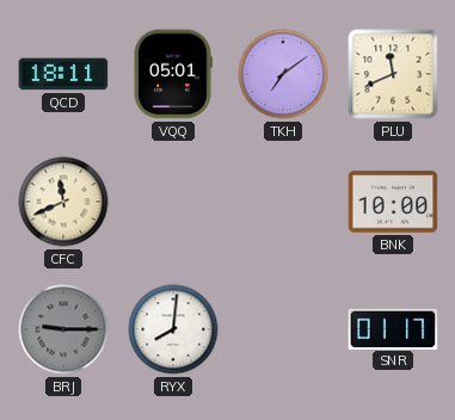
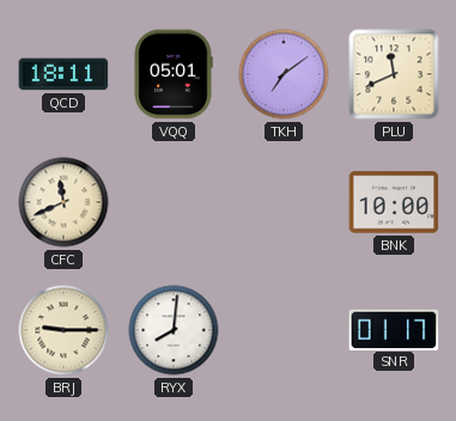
BRJ dial: grey -> cream (63, 330)
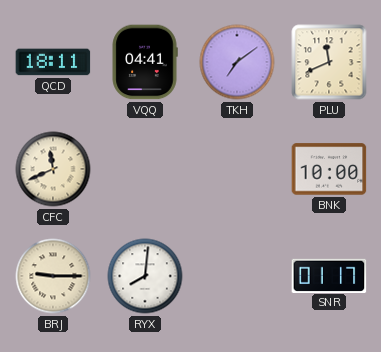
VQQ: 05:01 -> 04:41 (145, 62)
